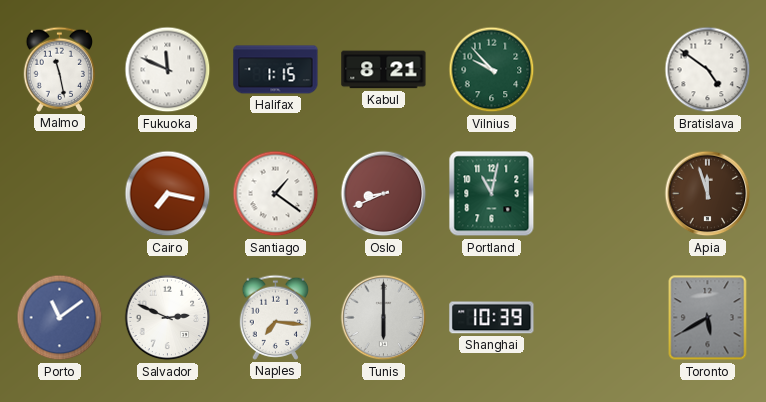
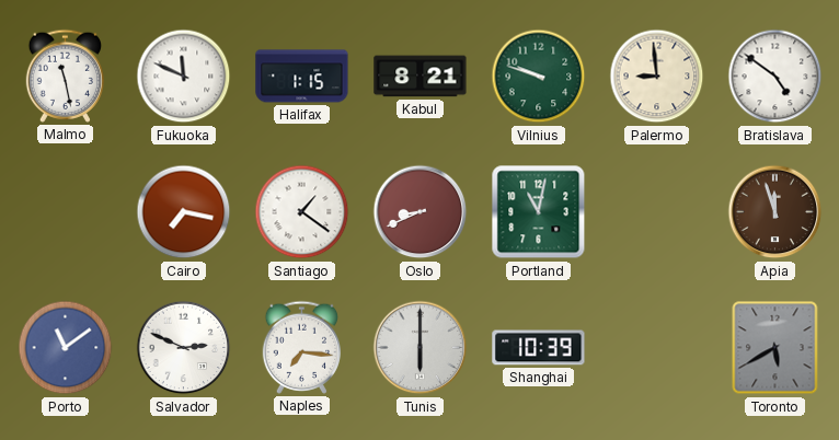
Vilnius: 9:53 -> 9:48 (539, 77)
Palermo: none -> 8:59 (657, 77)
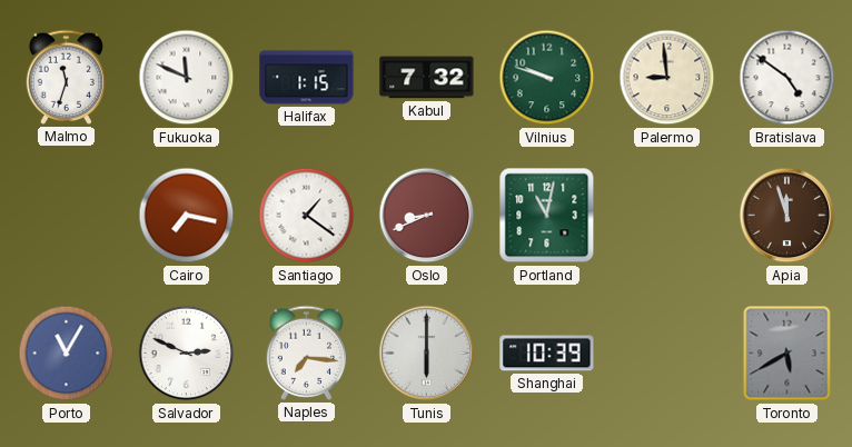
Malmo: 11:28 -> 11:33 (67, 77)
Kabul: 8:21 -> 7:32 (427, 78)
Porto: 11:09 -> 11:05 (67, 354)
